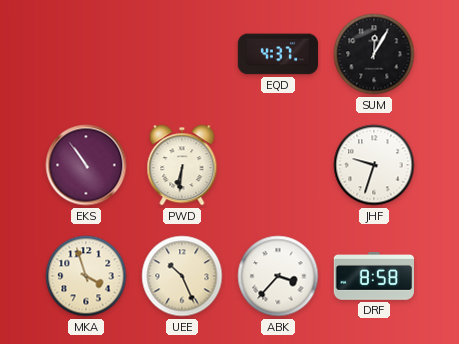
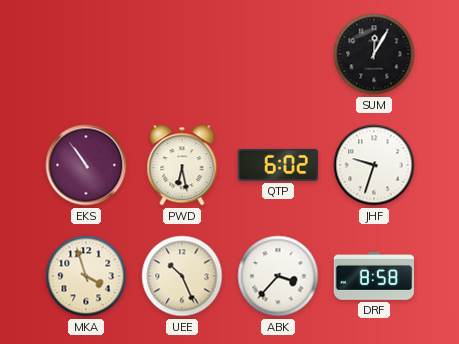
EQD: 4:37 -> none (278, 54)
PWD: 6:31 -> 6:28 (182, 165)
QTP: none -> 6:02 (277, 165)
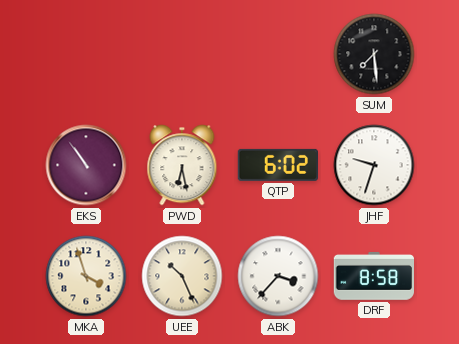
SUM: 12:05 -> 7:29 (374, 54)
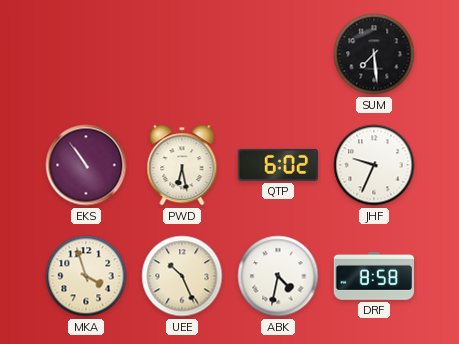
JHF: 9:33 -> 9:34 (374, 165)
ABK: 3:37 -> 4:32 (278, 276)
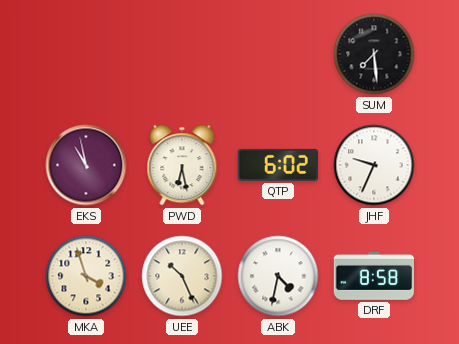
EKS: 10:54 -> 10:58 (86, 165)
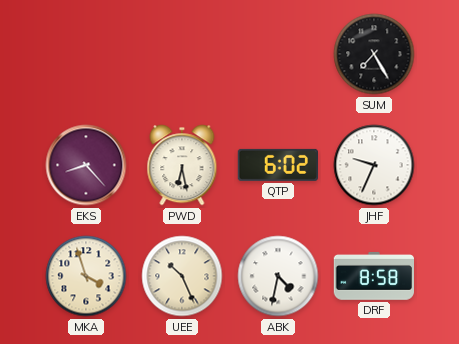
SUM: 7:29 -> 7:25 (374, 54)
EKS: 10:58 -> 8:23 (86, 165)
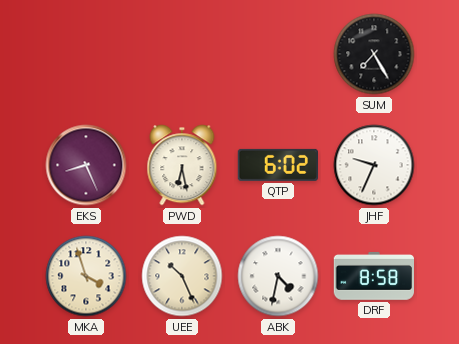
EKS: 8:23 -> 8:26 (86, 165)
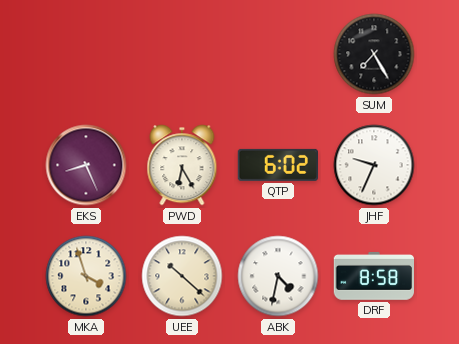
PWD: 6:28 -> 6:25 (182, 165)
UEE: 10:26 -> 10:22 (182, 276)
